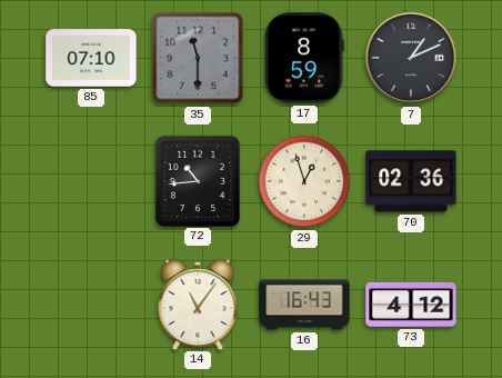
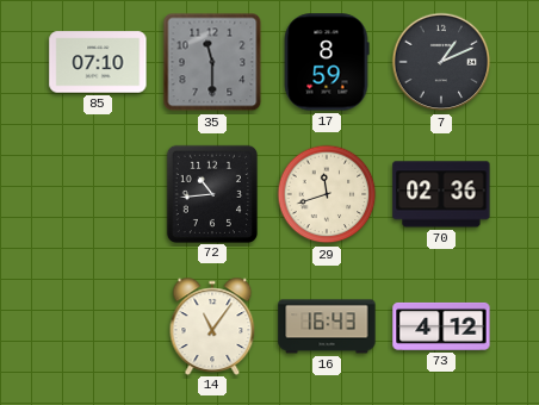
29: 12:57 -> 11:42 (327, 194)
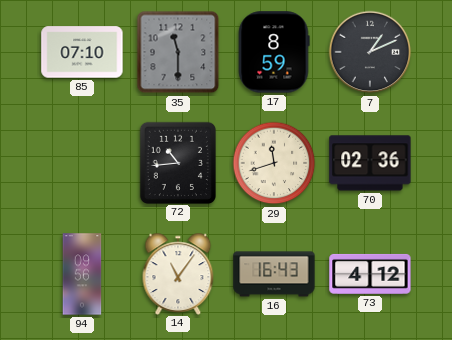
94: none -> 09:56 (82, 274)
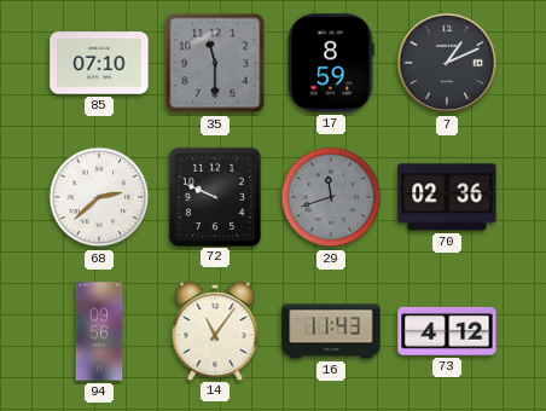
68: none -> 2:38 (99, 197)
72: 10:44 -> 9:49 (214, 196)
29 dial: cream -> grey (331, 197)
16: 16:43 -> 11:43 (331, 331)
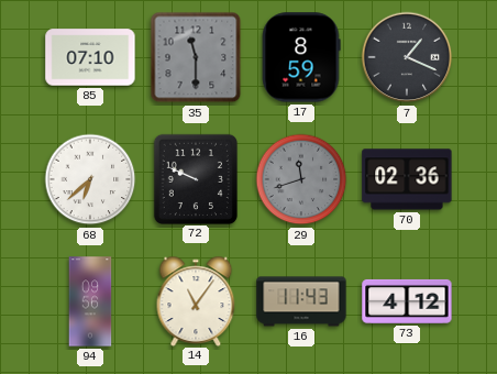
7: 1:11 -> 1:19 (407, 57)
68: 2:38 -> 6:38 (90, 179)
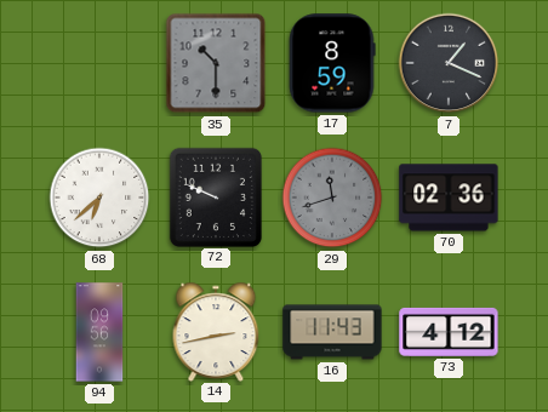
85: 07:10 -> none (90, 57)
35: 11:30 -> 10:30 (216, 63)
14: 11:06 -> 2:43 (216, 331)
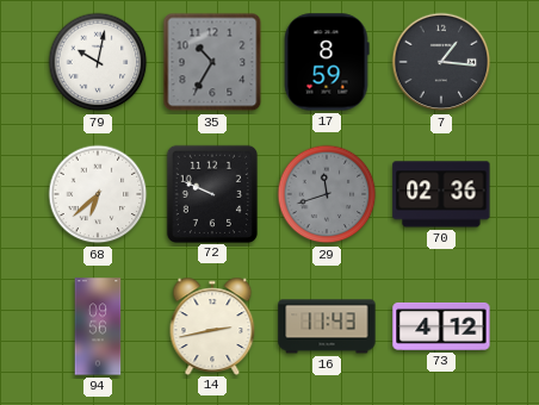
79: none -> 10:02 (98, 62)
35: 10:30 -> 10:35 (212, 62)
7: 1:19 -> 1:16 (441, 62)
